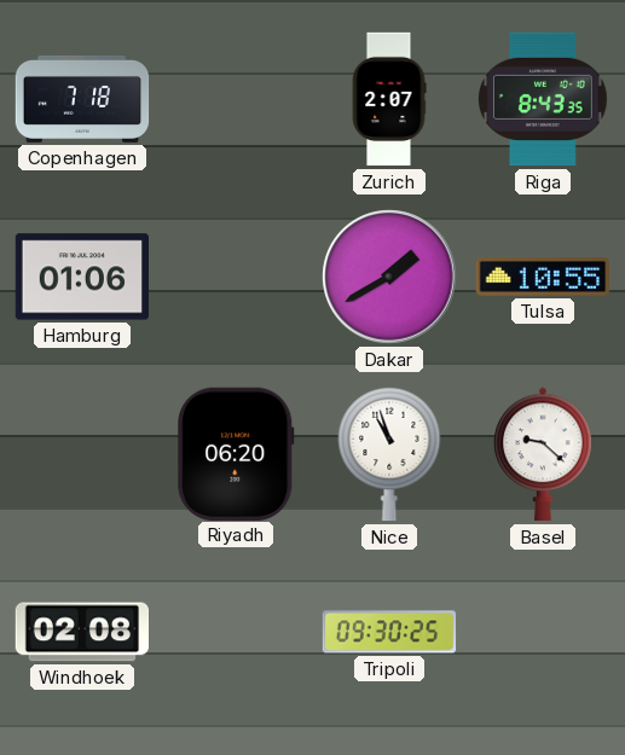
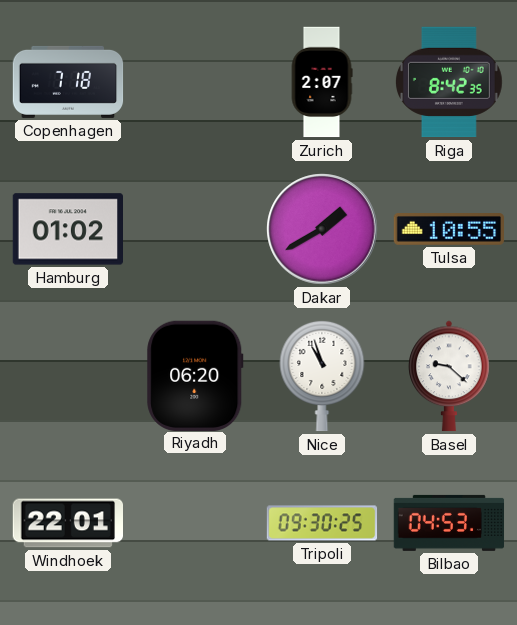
Riga: 8:43 -> 8:42 (449, 82)
Hamburg: 01:06 -> 01:02 (67, 229)
Windhoek: 02:08 -> 22:01 (67, 523)
Bilbao: none -> 04:53 (449, 523)
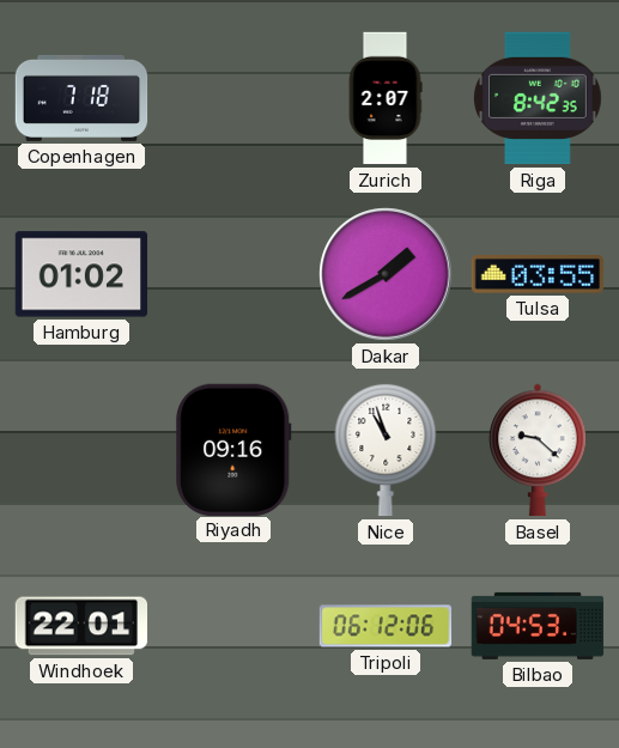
Tulsa: 10:55 -> 03:55 (538, 275)
Riyadh: 06:20 -> 09:16 (233, 449)
Tripoli: 09:30 -> 06:12 (386, 626)
